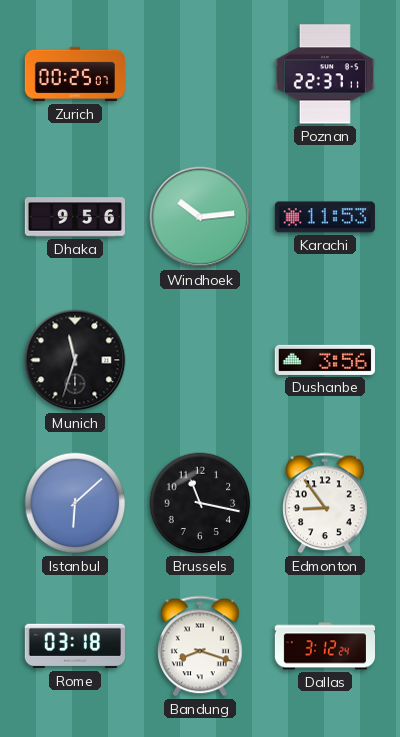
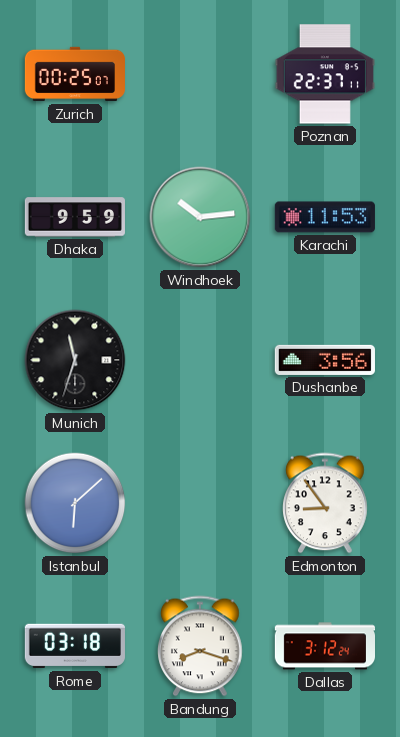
Dhaka: 9:56 -> 9:59 (75, 217)
Brussels: 11:17 -> none (200, 503)
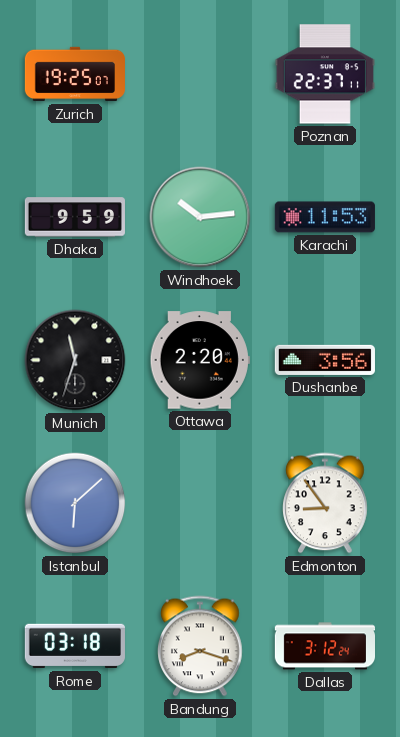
Zurich: 00:25 -> 19:25 (75, 74)
Ottawa: none -> 2:20 (200, 360)
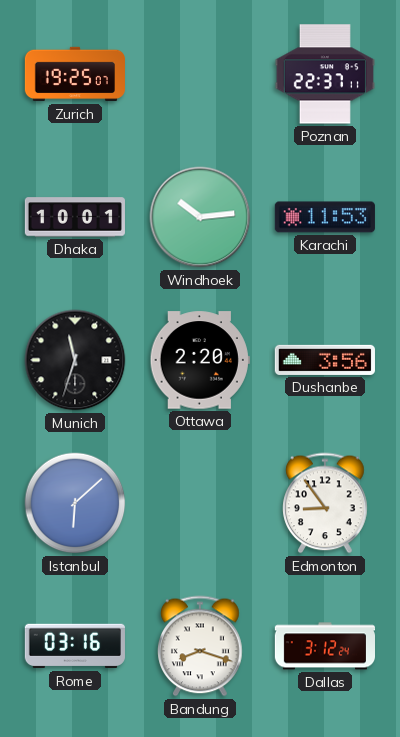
Dhaka: 9:59 -> 10:01 (75, 217)
Rome: 03:18 -> 03:16 (75, 646)
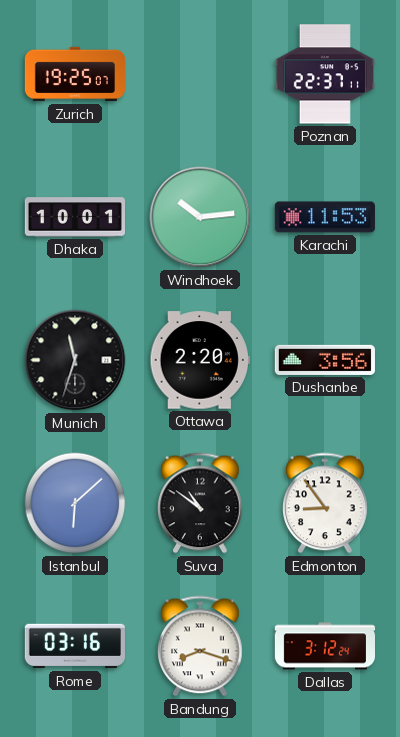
Suva: none -> 10:51 (200, 503)
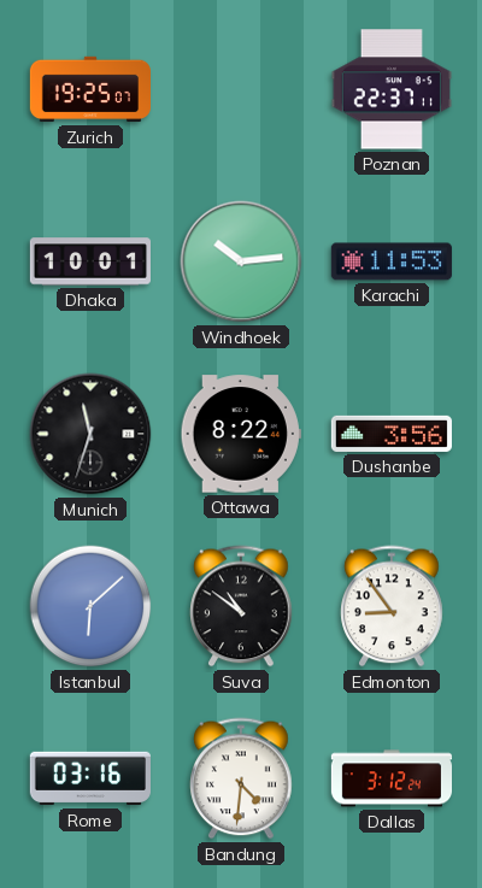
Ottawa: 2:20 -> 8:22 (241, 434)
Bandung: 8:18 -> 4:31 (241, 778)
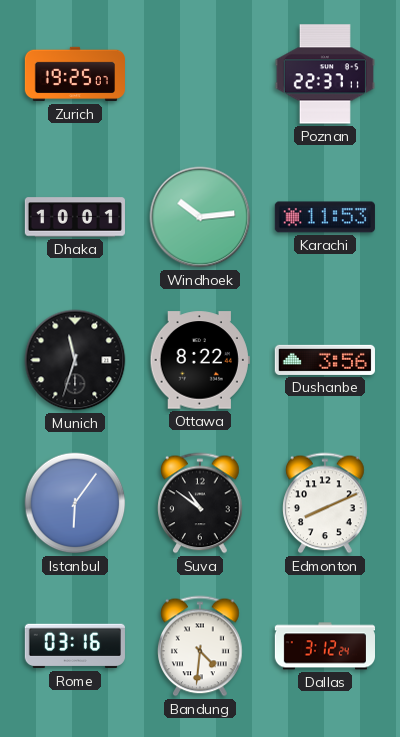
Istanbul: 6:08 -> 6:06 (75, 503)
Edmonton: 8:54 -> 8:11 (325, 503)
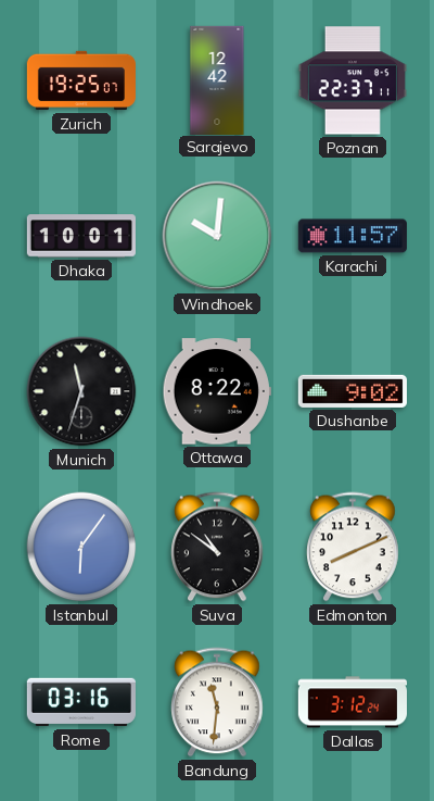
Sarajevo: none -> 12:42 (217, 79)
Windhoek: 10:14 -> 10:01 (217, 236)
Karachi: 11:53 -> 11:57 (353, 236)
Dushanbe: 3:56 -> 9:02 (353, 391)
Bandung: 4:31 -> 11:31 (217, 702)
